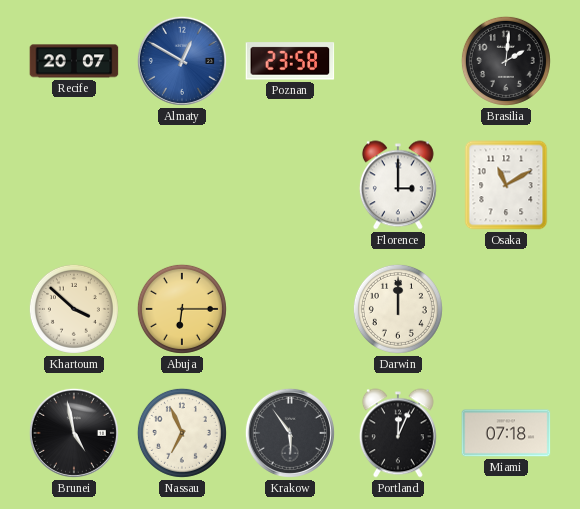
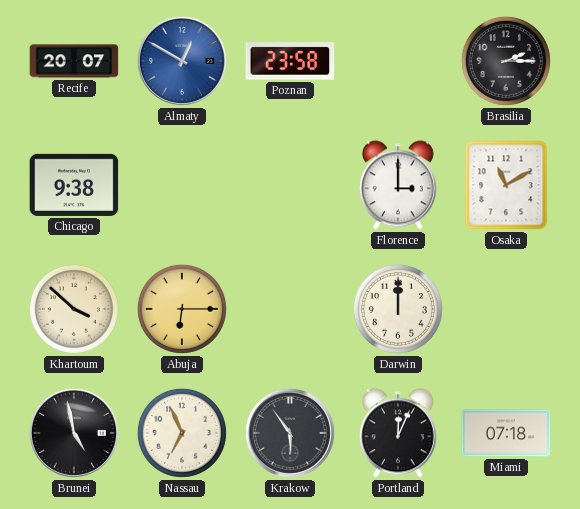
Brasilia: 2:01 -> 2:15 (506, 61)
Chicago: none -> 9:38 (74, 185)
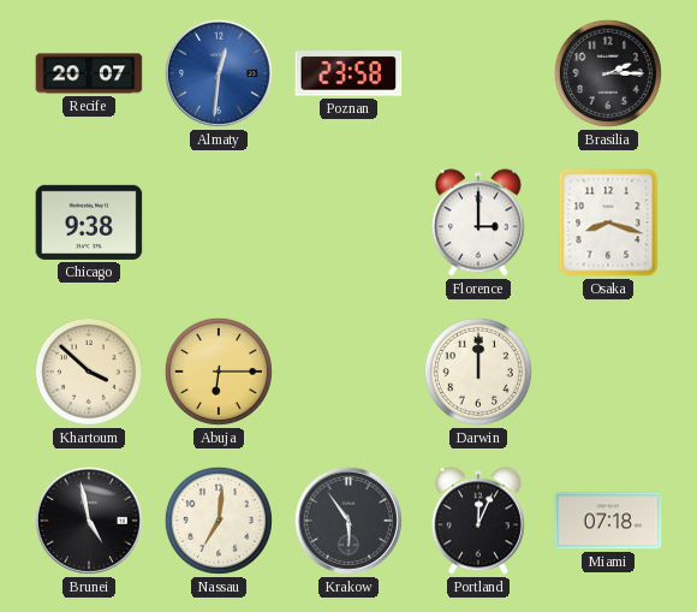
Almaty: 12:50 -> 12:31 (219, 73)
Osaka: 11:10 -> 8:18 (608, 222)
Nassau: 6:56 -> 7:01 (219, 521)
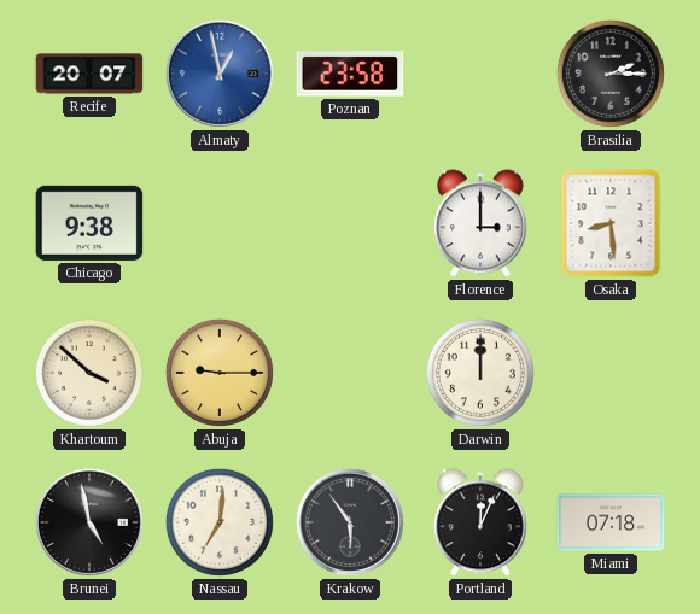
Almaty: 12:31 -> 12:58 (220, 74)
Osaka: 8:18 -> 8:29 (611, 223)
Abuja: 6:15 -> 9:15 (220, 373)
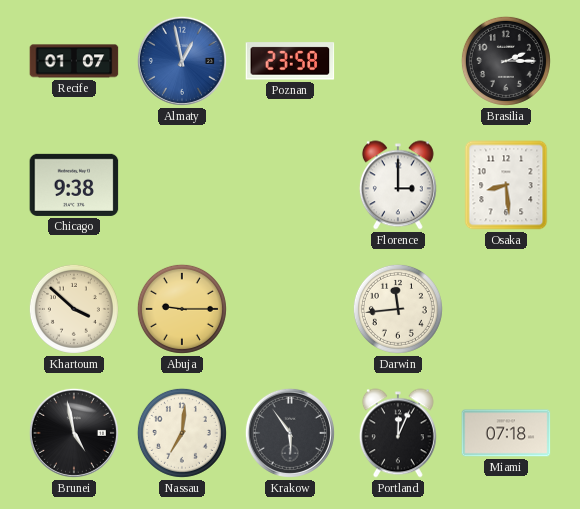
Recife: 20:07 -> 01:07 (74, 61)
Darwin: 12:00 -> 11:44 (398, 309)
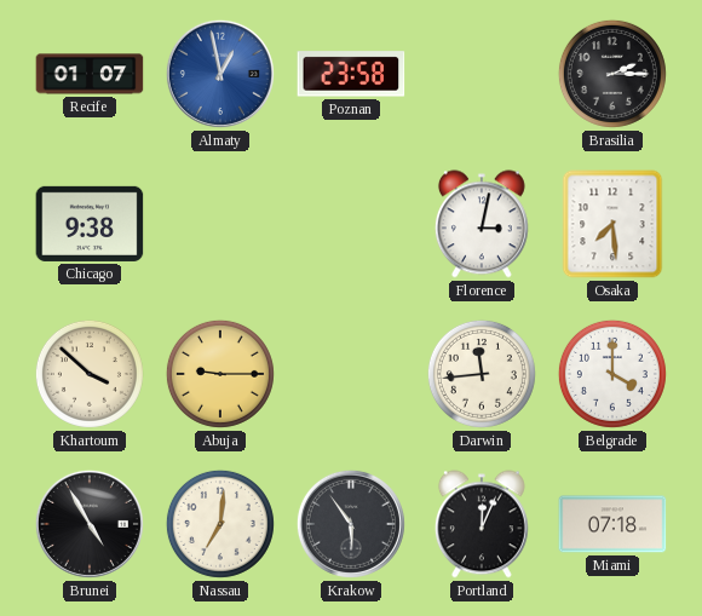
Florence: 3:00 -> 3:02 (482, 224)
Osaka: 8:29 -> 7:29 (612, 224)
Belgrade: none -> 4:00 (612, 374)
Brunei: 4:58 -> 4:55 (90, 524)
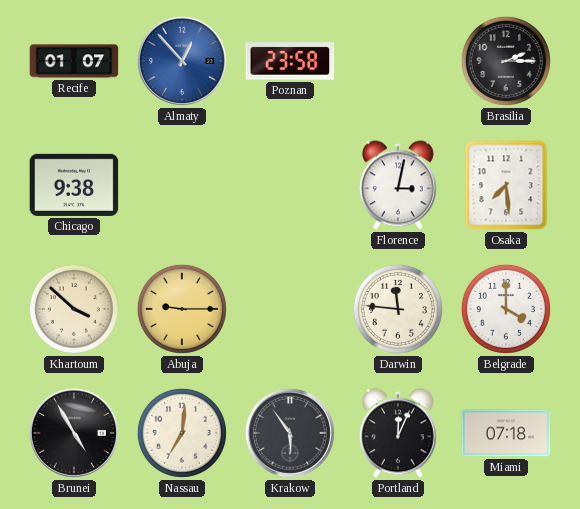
Almaty: 12:58 -> 12:53 (182, 61)
Darwin: 11:44 -> 11:46 (398, 309)
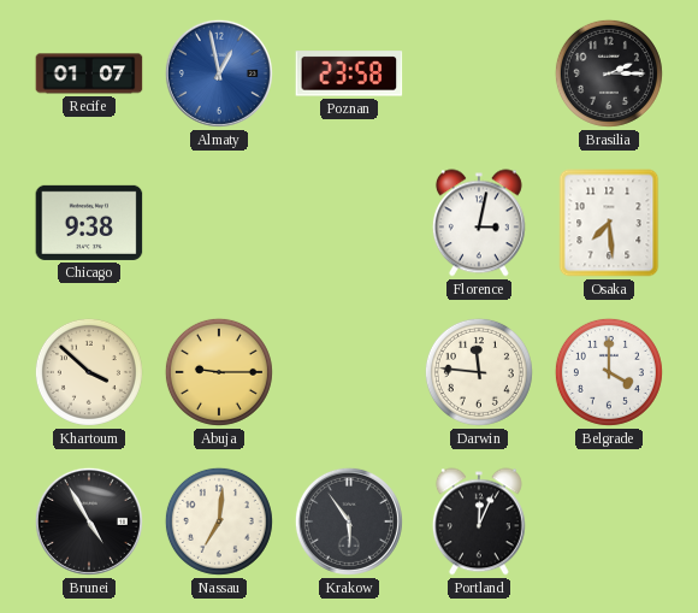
Almaty: 12:53 -> 12:58 (219, 73)
Miami: 07:18 -> none (506, 433)
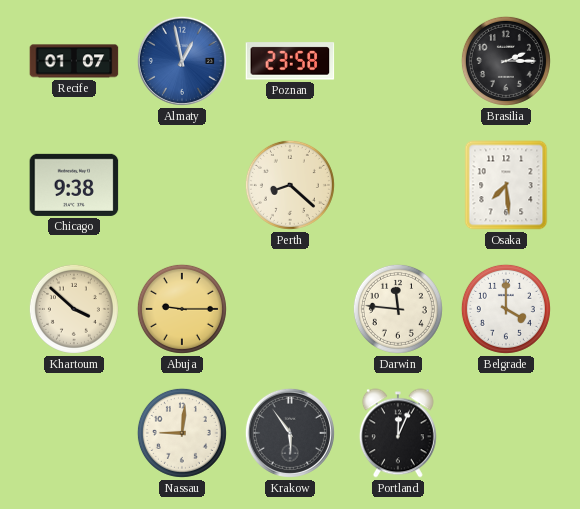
Perth: none -> 8:22 (290, 185)
Florence: 3:02 -> none (479, 223)
Brunei: 4:55 -> none (89, 521)
Nassau: 7:01 -> 9:01 (182, 433)
